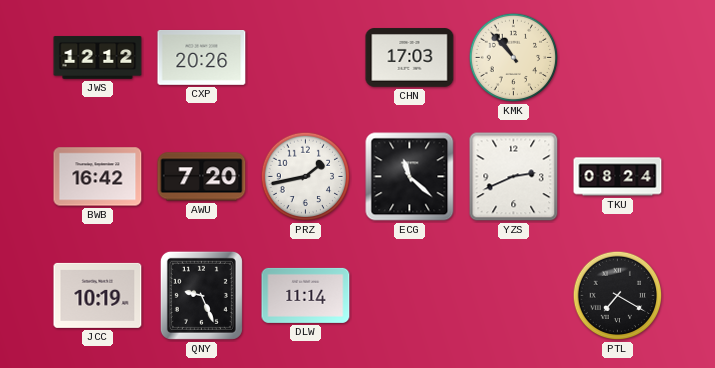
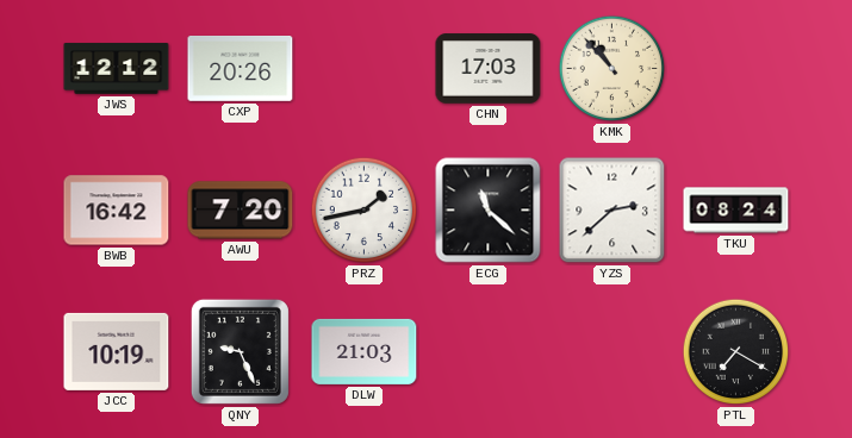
YZS: 2:41 -> 2:38 (612, 211)
DLW: 11:14 -> 21:03 (365, 351)
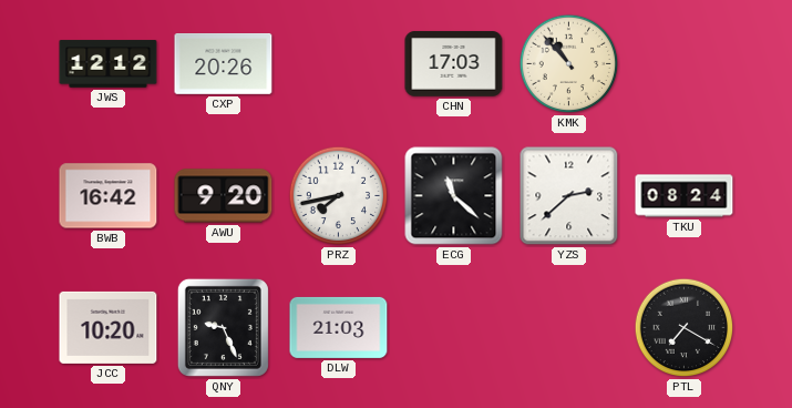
AWU: 7:20 -> 9:20 (224, 196)
PRZ: 1:43 -> 7:43 (339, 196)
JCC: 10:19 -> 10:20 (109, 327)
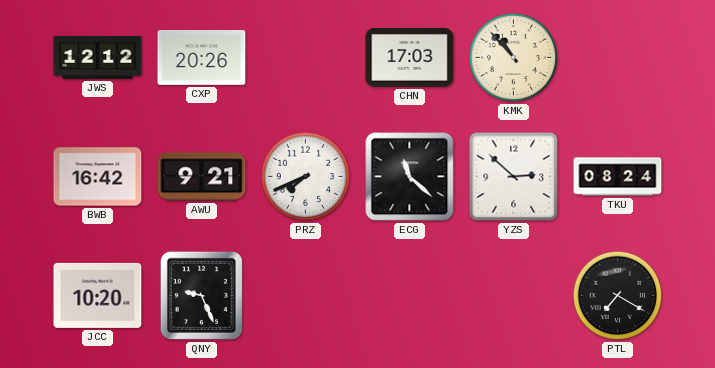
AWU: 9:20 -> 9:21 (202, 177)
PRZ: 7:43 -> 7:41 (306, 177)
YZS: 2:38 -> 2:52 (514, 177)
DLW: 21:03 -> none (339, 327)
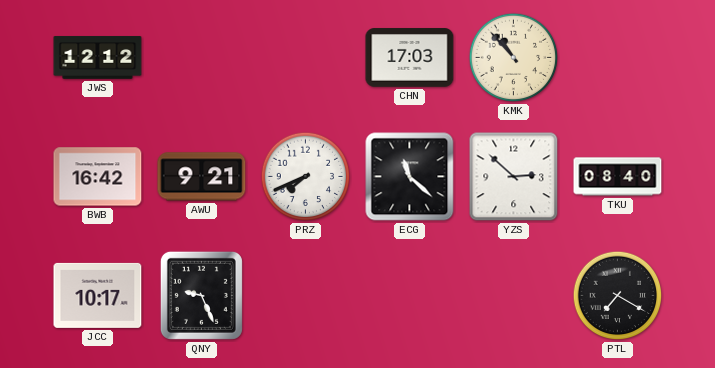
CXP: 20:26 -> none (202, 58)
TKU: 08:24 -> 08:40 (618, 177)
JCC: 10:20 -> 10:17 (98, 295)
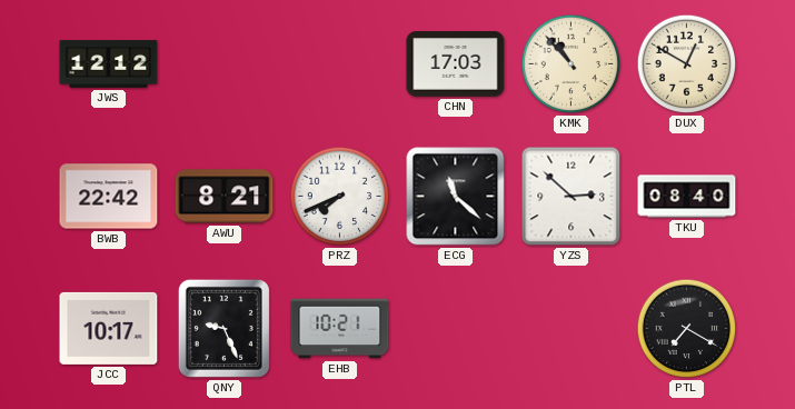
DUX: none -> 12:50 (687, 64)
BWB: 16:42 -> 22:42 (109, 197)
AWU: 9:21 -> 8:21 (225, 197)
EHB: none -> 10:21 (340, 329)
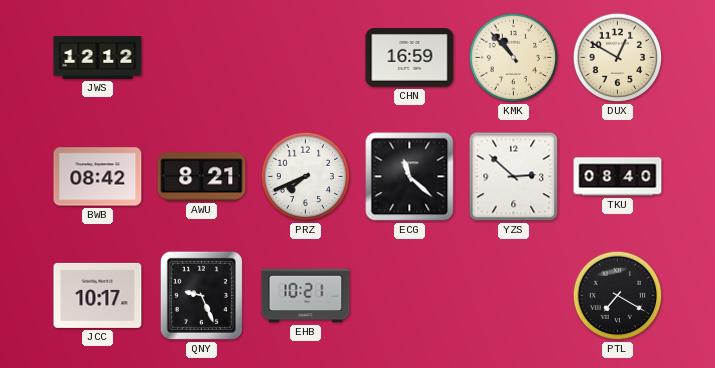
CHN: 17:03 -> 16:59 (410, 58)
BWB: 22:42 -> 08:42 (98, 177)
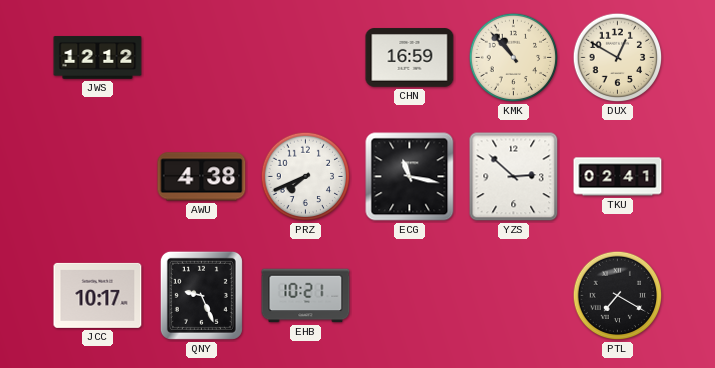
BWB: 08:42 -> none (98, 177)
AWU: 8:21 -> 4:38 (202, 177)
ECG: 11:22 -> 11:17 (410, 177)
TKU: 08:40 -> 02:41 (618, 177)
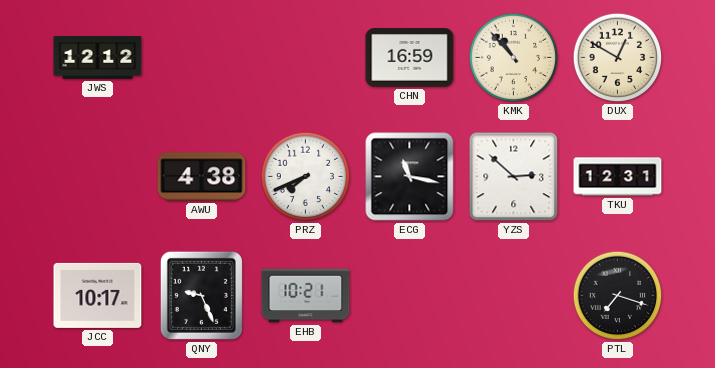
TKU: 02:41 -> 12:31 (618, 177)
PTL: 7:20 -> 7:18 (618, 296)
